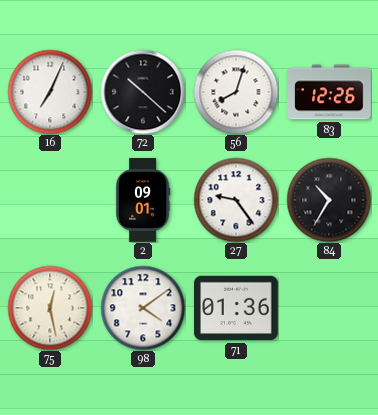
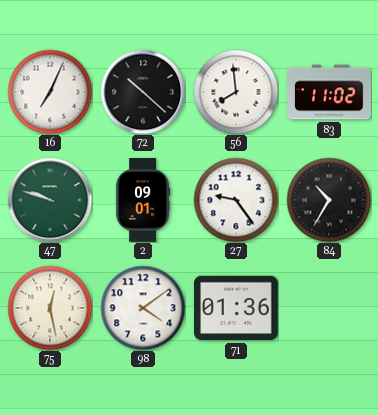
56: 8:03 -> 7:59 (236, 92)
83: 12:26 -> 11:02 (329, 92)
47: none -> 9:48 (50, 200)
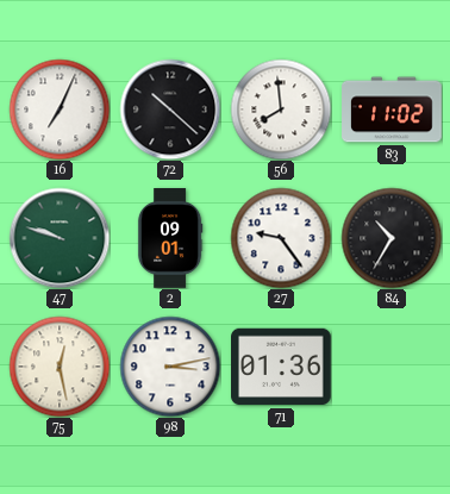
98: 4:09 -> 3:13 (170, 367)
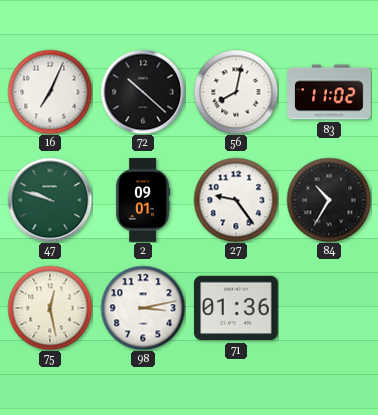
56: 7:59 -> 8:02 (236, 92)
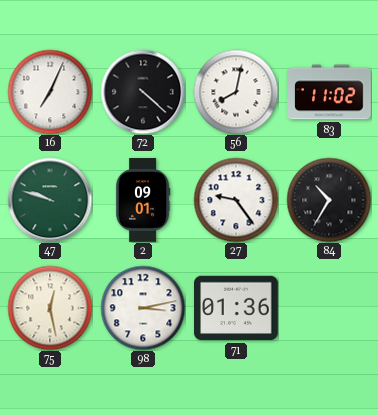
72: 10:22 -> 4:22 (143, 92)
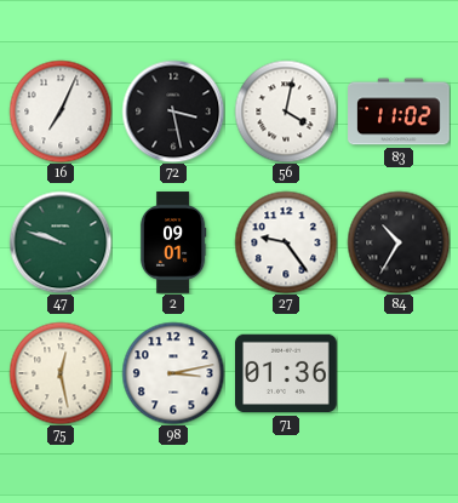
72: 4:22 -> 3:28 (173, 112)
56: 8:02 -> 4:02 (286, 112)
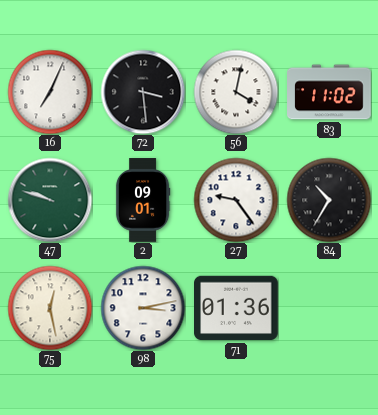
72: 3:28 -> 3:29 (143, 92)
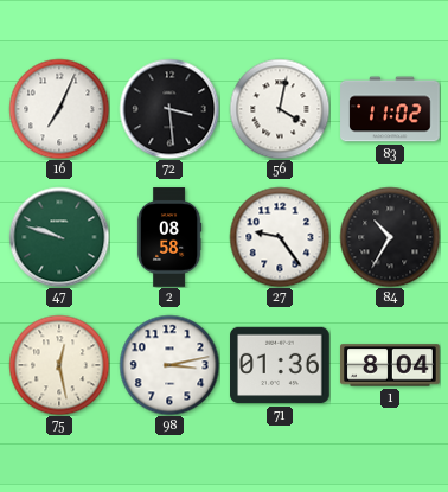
2: 09:01 -> 08:58 (169, 237)
1: none -> 8:04 (390, 365)
